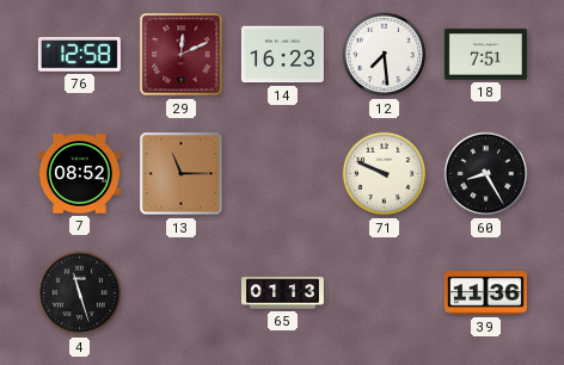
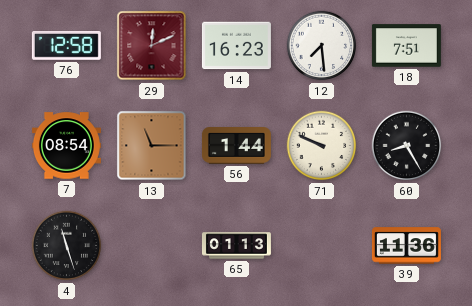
7: 08:52 -> 08:54 (66, 146)
56: none -> 1:44 (236, 146)
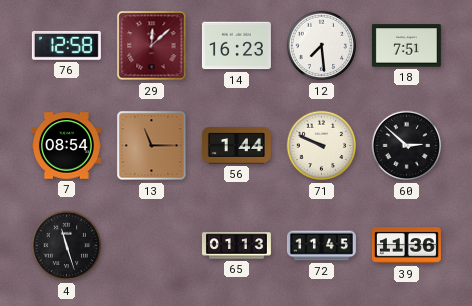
29: 12:11 -> 12:08 (152, 46)
60: 8:25 -> 2:52 (407, 146)
72: none -> 11:45 (321, 246)
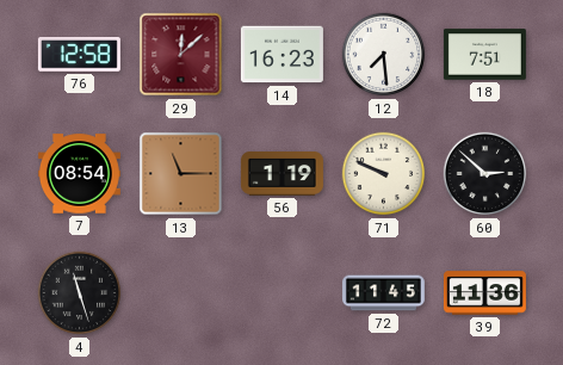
56: 1:44 -> 1:19 (281, 174)
65: 01:13 -> none (236, 246)
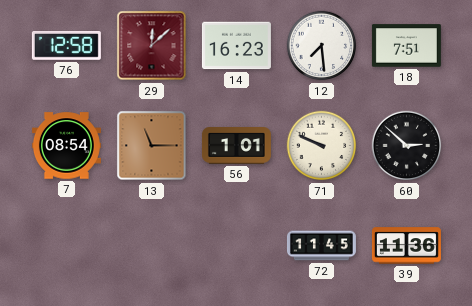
56: 1:19 -> 1:01 (236, 146)
4: 11:27 -> none (80, 293)
